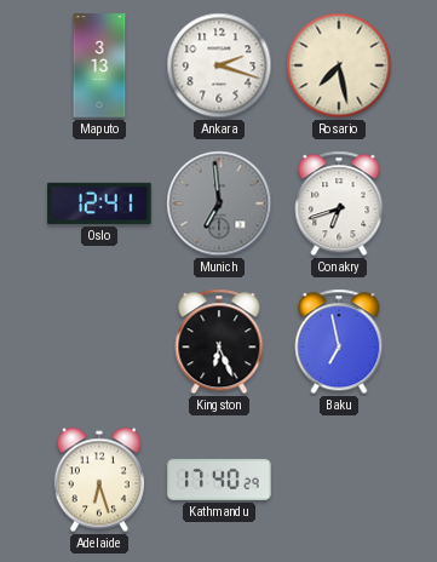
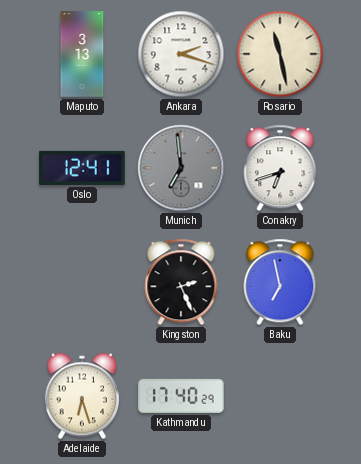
Rosario: 7:28 -> 11:28 (280, 54)
Kingston: 6:26 -> 2:26 (181, 282)
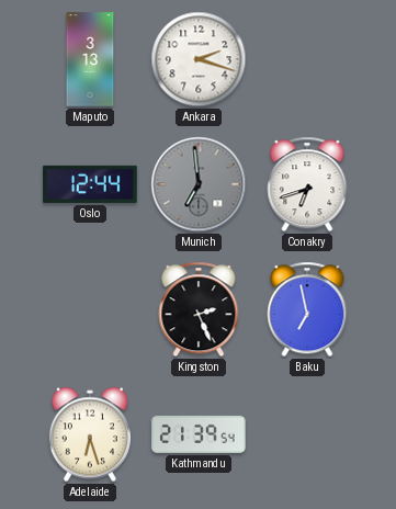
Rosario: 11:28 -> none (280, 54)
Oslo: 12:41 -> 12:44 (90, 184)
Kathmandu: 17:40 -> 21:39 (199, 434)
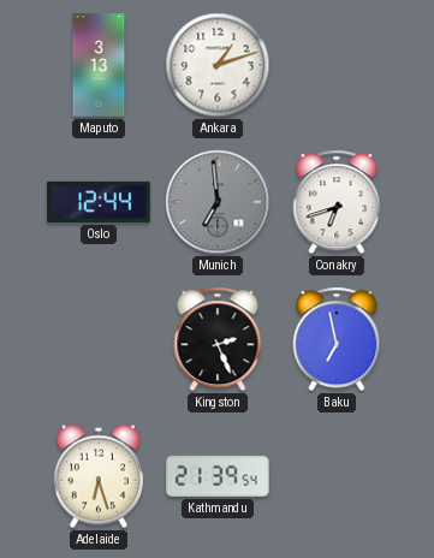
Ankara: 2:18 -> 1:12 (218, 65)
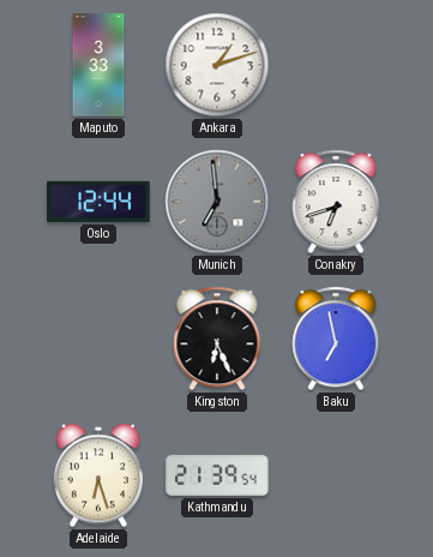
Maputo: 3:13 -> 3:33 (98, 65)
Kingston: 2:26 -> 6:26 (217, 339)
